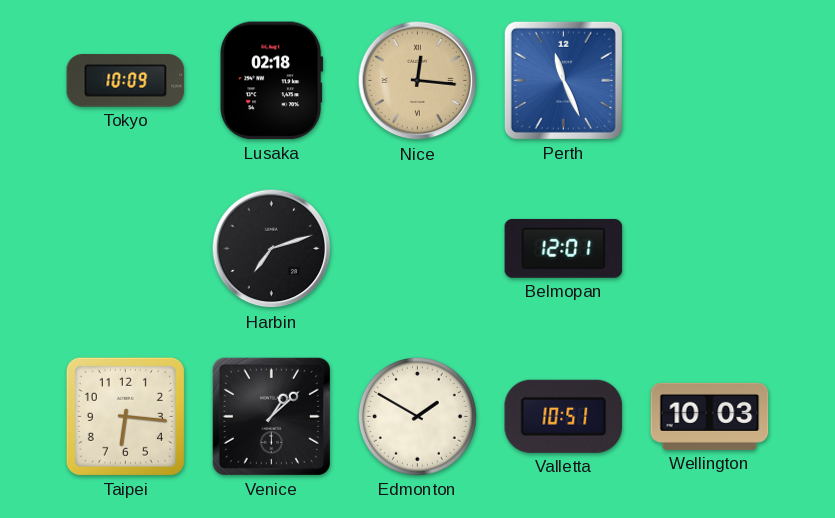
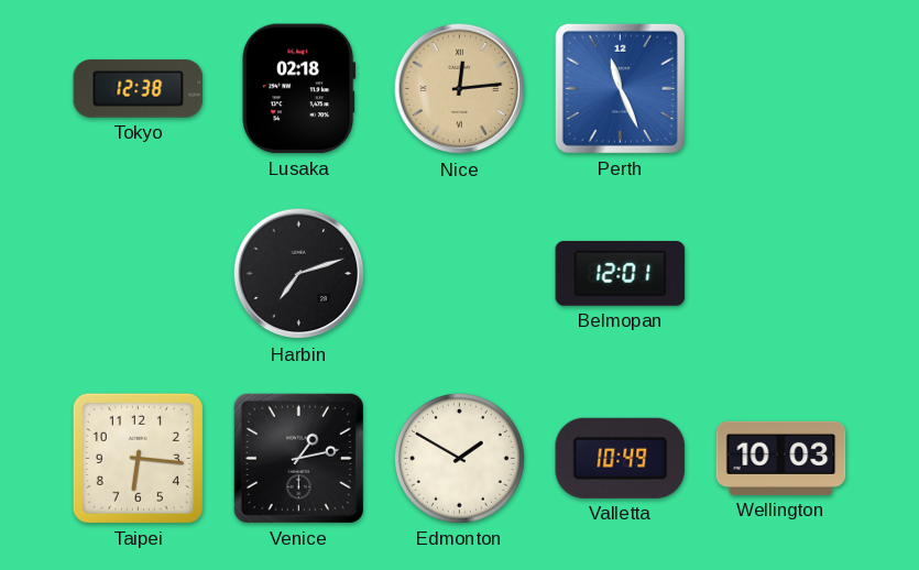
Tokyo: 10:09 -> 12:38 (139, 89)
Nice: 12:16 -> 12:14 (460, 89)
Venice: 1:08 -> 1:13 (298, 458)
Valletta: 10:51 -> 10:49 (621, 458)
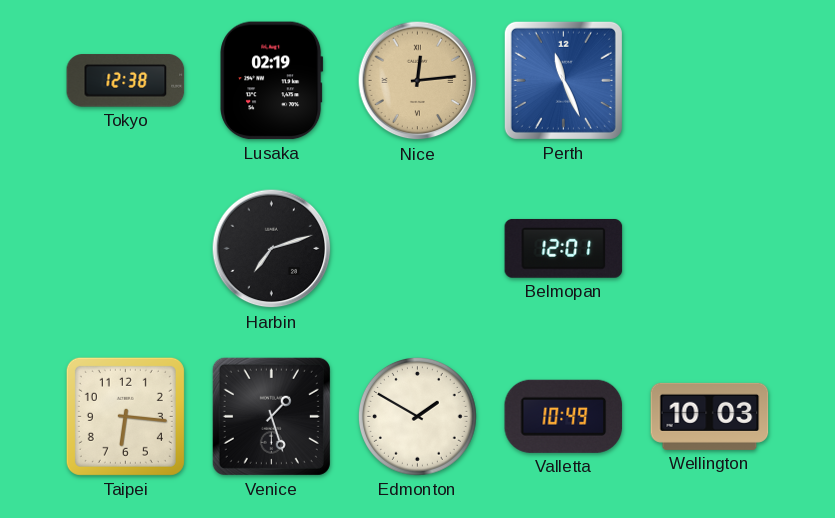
Lusaka: 02:18 -> 02:19 (272, 81)
Venice: 1:13 -> 1:27 (271, 416)
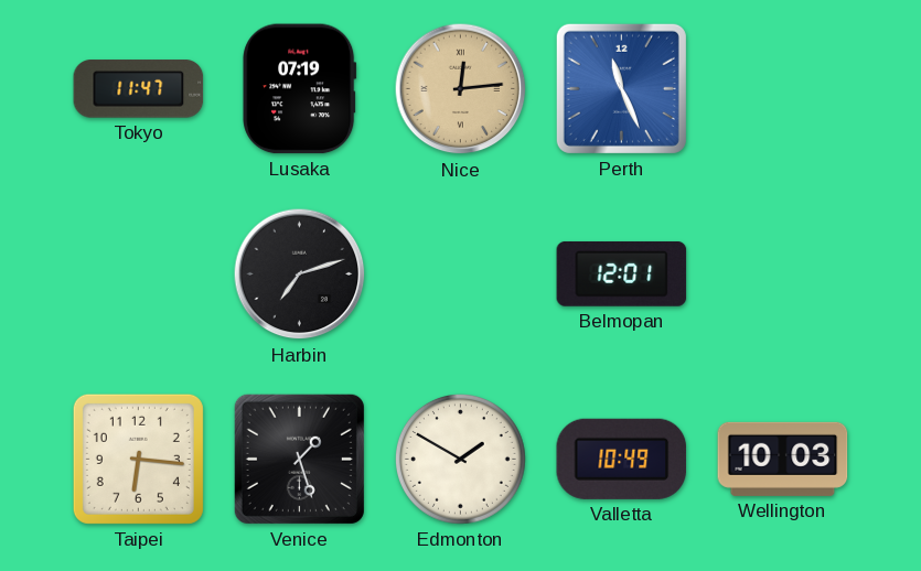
Tokyo: 12:38 -> 11:47 (139, 89)
Lusaka: 02:19 -> 07:19 (300, 89)
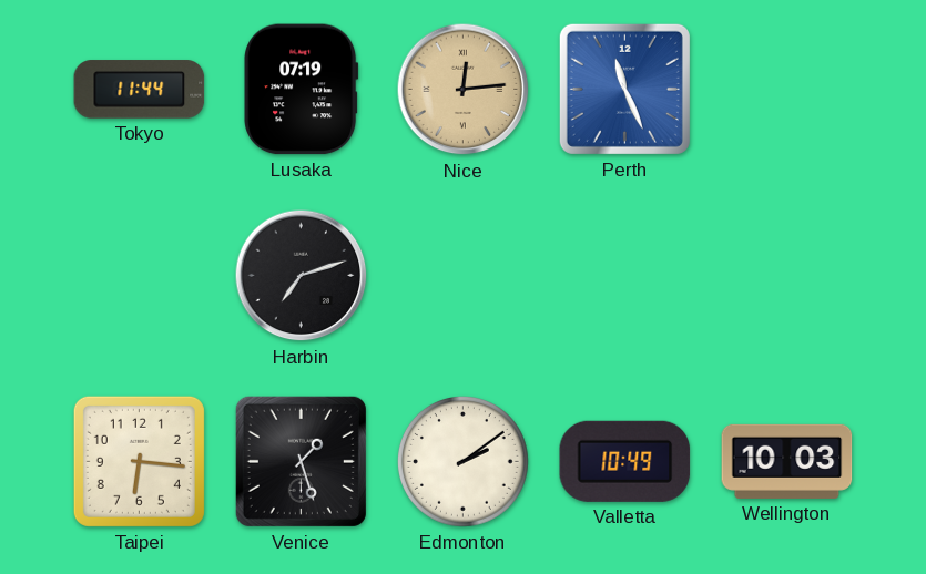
Tokyo: 11:47 -> 11:44 (140, 90)
Belmopan: 12:01 -> none (622, 273)
Edmonton: 1:50 -> 2:09 (462, 461)
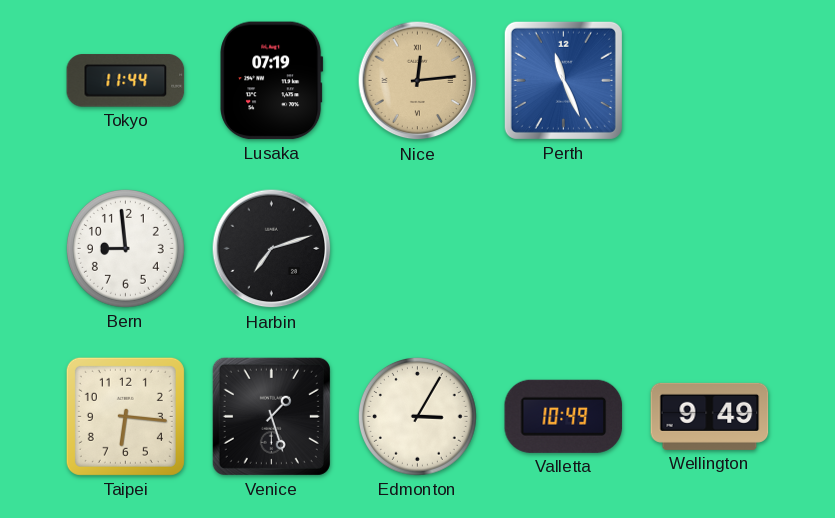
Bern: none -> 8:59 (125, 248)
Edmonton: 2:09 -> 3:05 (417, 416)
Wellington: 10:03 -> 9:49 (710, 416)
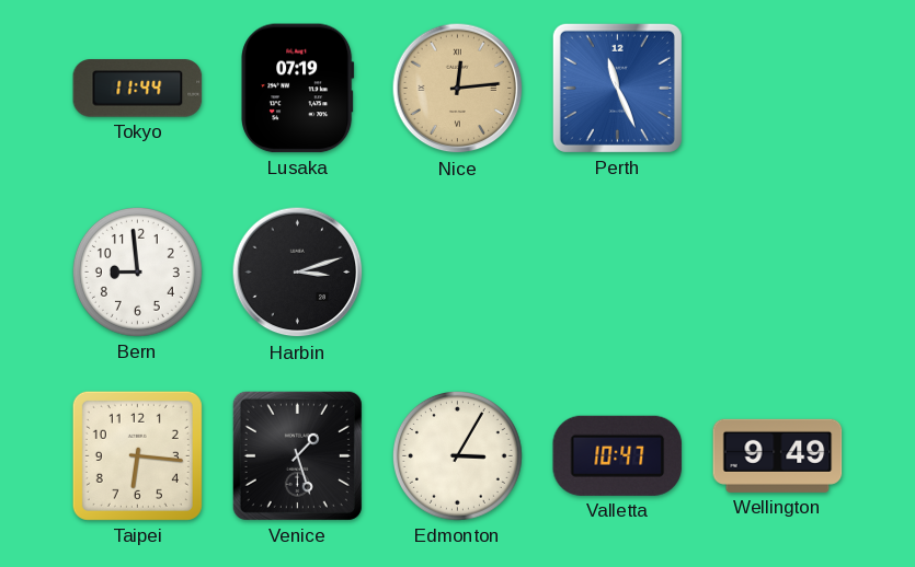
Harbin: 7:12 -> 3:12 (298, 273)
Valletta: 10:49 -> 10:47 (618, 455)
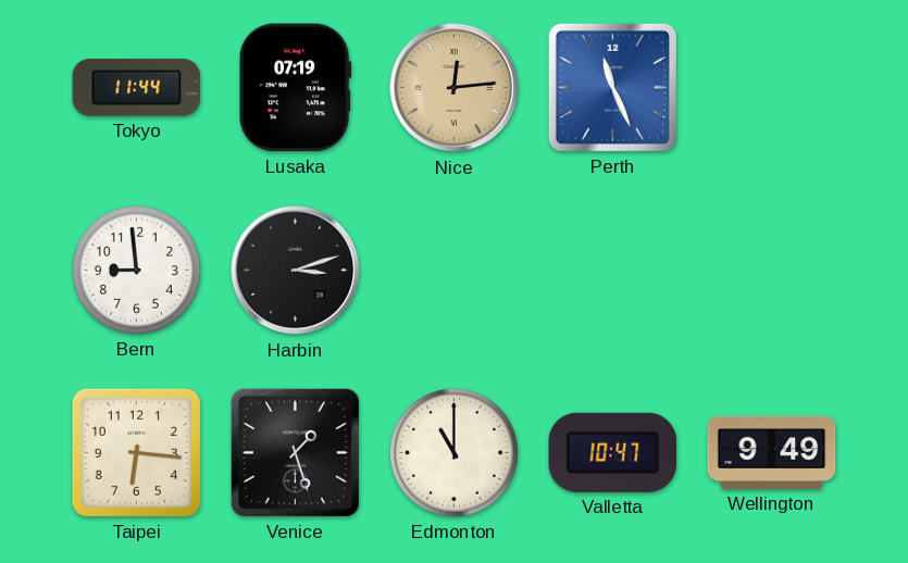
Edmonton: 3:05 -> 11:00 (453, 452)
